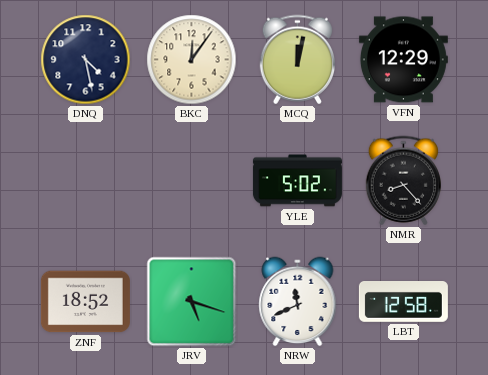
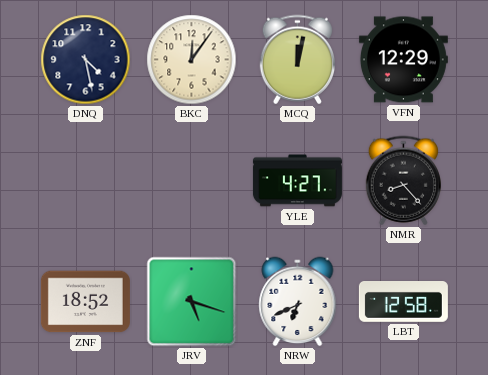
YLE: 5:02 -> 4:27 (297, 181)
NRW: 11:41 -> 6:41 (298, 302)
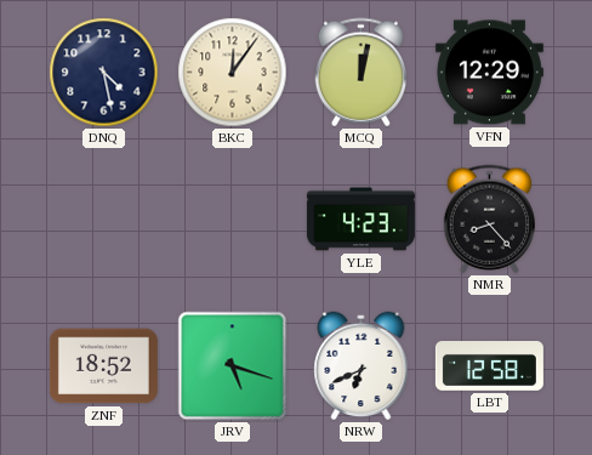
YLE: 4:27 -> 4:23 (360, 220)
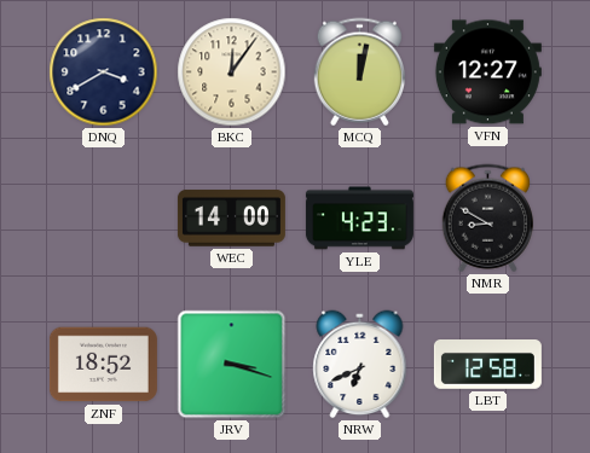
DNQ: 4:28 -> 3:40 (104, 72)
VFN: 12:29 -> 12:27 (487, 72)
WEC: none -> 14:00 (231, 219)
NMR: 8:23 -> 8:50 (487, 219)
JRV: 5:18 -> 3:18 (232, 365)
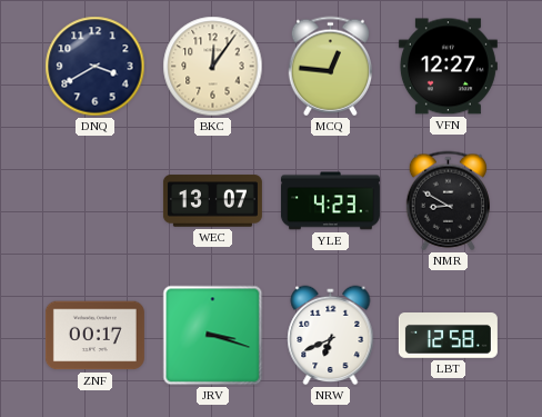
MCQ: 12:02 -> 12:46 (330, 67)
WEC: 14:00 -> 13:07 (212, 201)
ZNF: 18:52 -> 00:17 (94, 336)
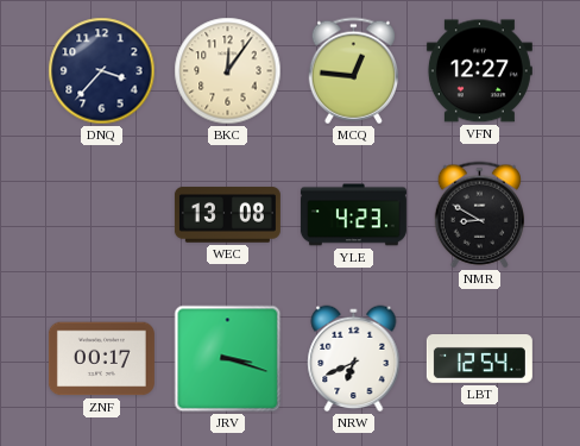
DNQ: 3:40 -> 3:37 (102, 71)
WEC: 13:07 -> 13:08 (227, 215)
LBT: 12:58 -> 12:54 (479, 359)
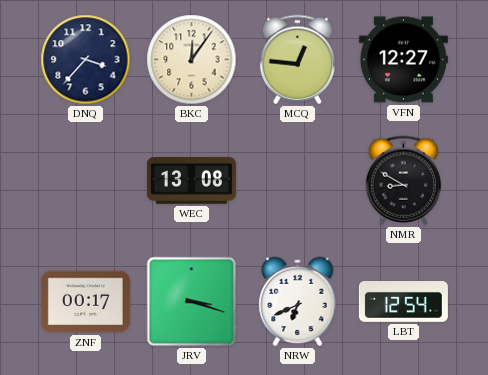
YLE: 4:23 -> none (353, 215)
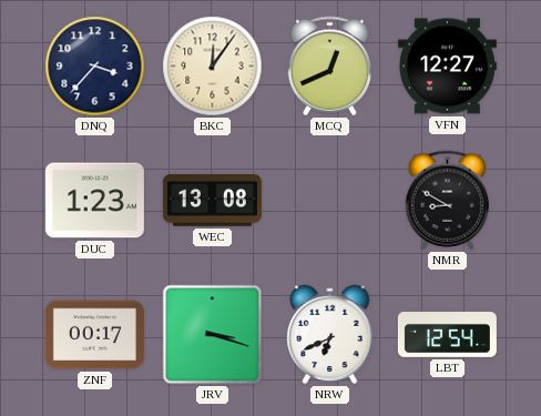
MCQ: 12:46 -> 12:41 (329, 67)
DUC: none -> 1:23 (94, 201)
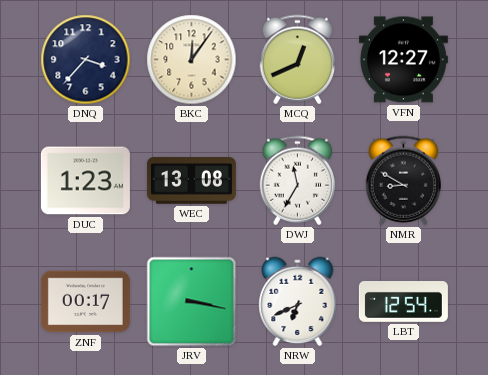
DWJ: none -> 11:35 (297, 181)
JRV: 3:18 -> 3:17 (192, 302)
